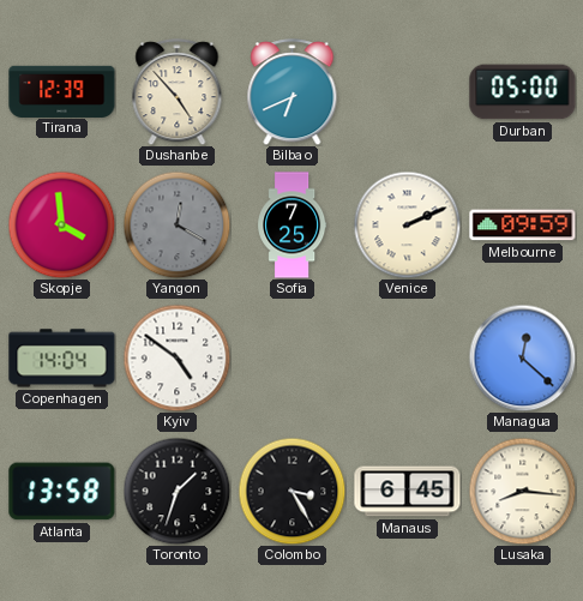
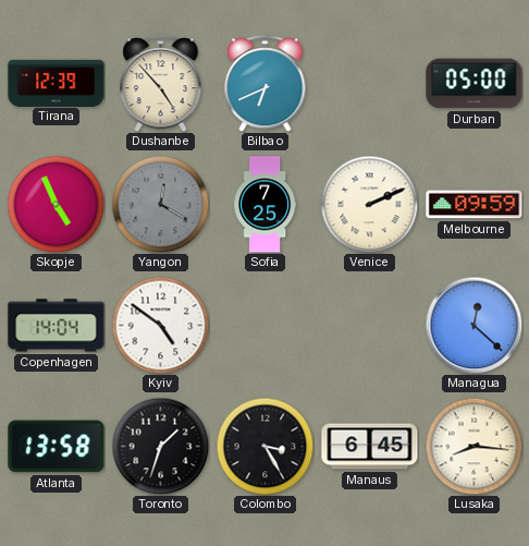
Skopje: 3:59 -> 4:56 (56, 204)
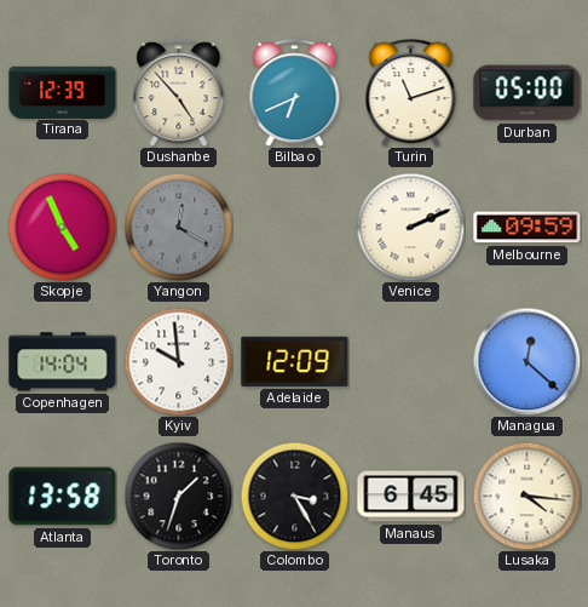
Turin: none -> 11:12 (411, 93)
Sofia: 7:25 -> none (266, 205)
Kyiv: 4:51 -> 9:59 (178, 361)
Adelaide: none -> 12:09 (295, 361)
Lusaka: 8:16 -> 4:16 (526, 496)
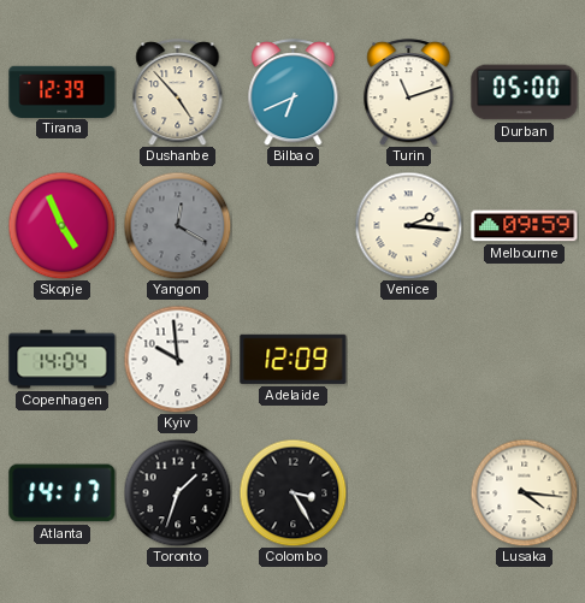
Venice: 2:11 -> 2:16 (408, 225)
Managua: 12:22 -> none (526, 361)
Atlanta: 13:58 -> 14:17 (63, 493)
Manaus: 6:45 -> none (411, 497)
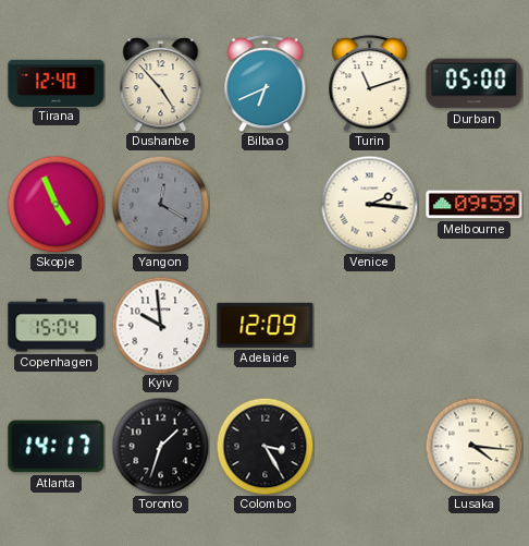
Tirana: 12:39 -> 12:40 (57, 83)
Copenhagen: 14:04 -> 15:04 (57, 326)
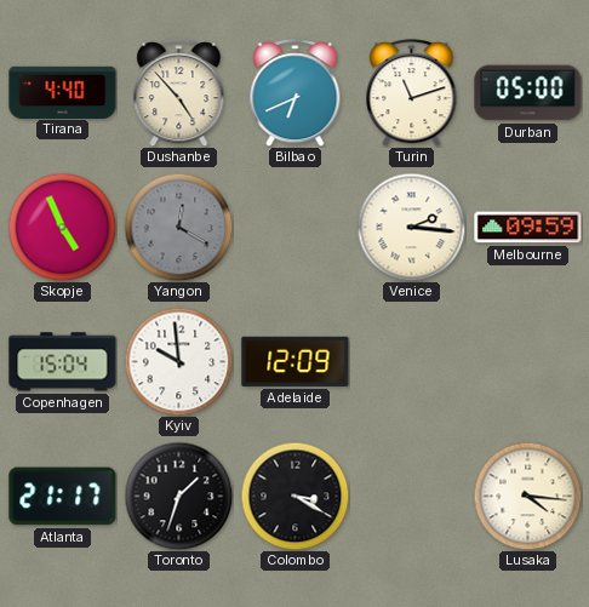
Tirana: 12:40 -> 4:40 (63, 92)
Atlanta: 14:17 -> 21:17 (63, 497)
Colombo: 3:25 -> 3:20 (294, 496)
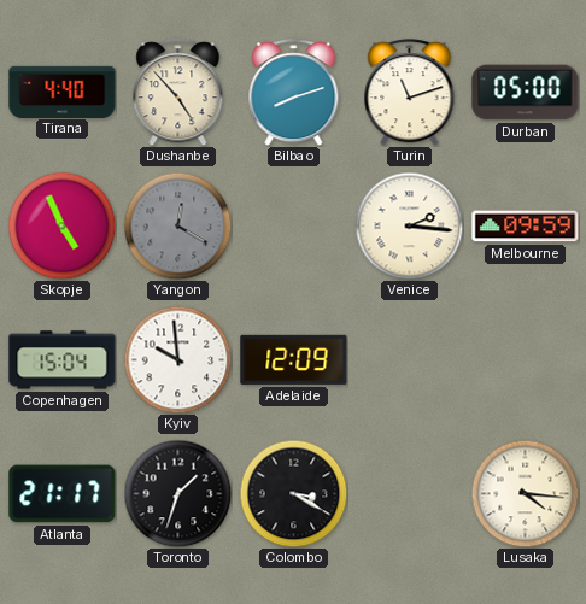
Bilbao: 6:41 -> 8:12 (294, 93)
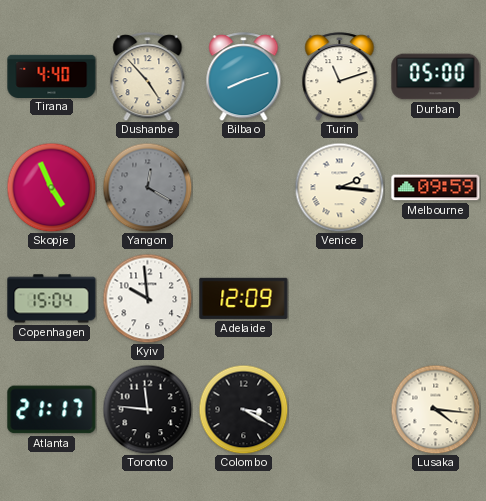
Toronto: 1:33 -> 11:46 (147, 409)
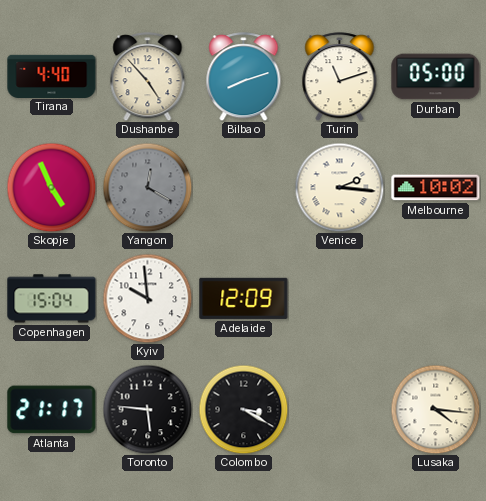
Melbourne: 09:59 -> 10:02 (436, 188)
Toronto: 11:46 -> 5:46 (147, 409)
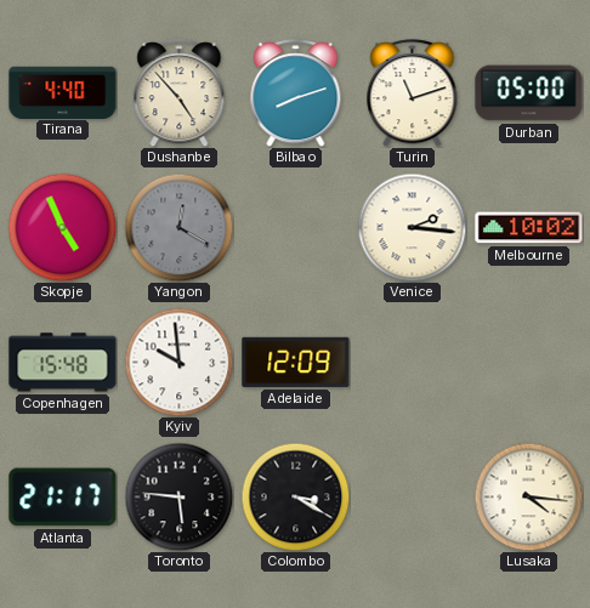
Copenhagen: 15:04 -> 15:48 (63, 363)
